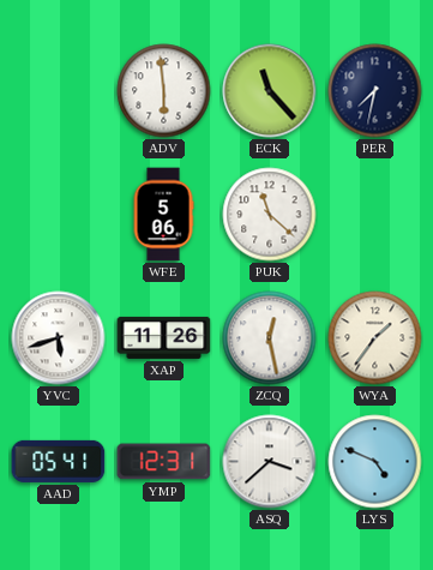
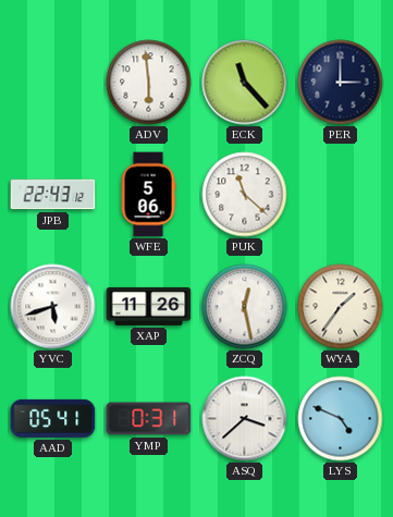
PER: 7:32 -> 3:00 (341, 83)
JPB: none -> 22:43 (53, 195)
YMP: 12:31 -> 0:31 (149, 419)
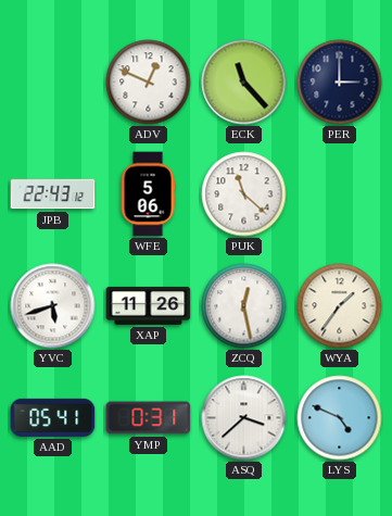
ADV: 5:59 -> 12:49 (149, 83)
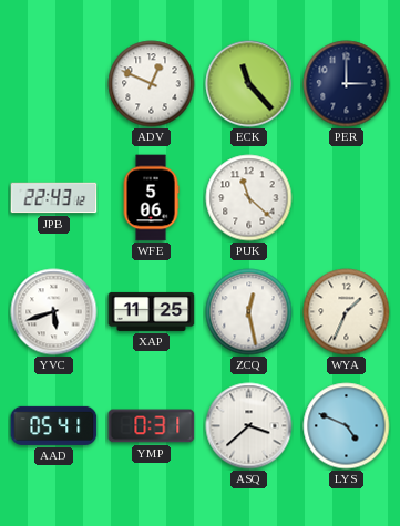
XAP: 11:26 -> 11:25 (152, 311)
WYA: 1:36 -> 1:34 (347, 312)
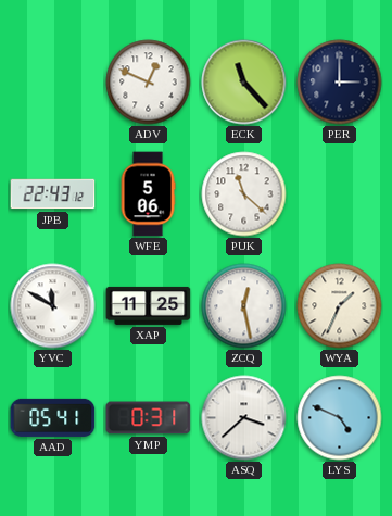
YVC: 5:42 -> 11:50 (53, 306)
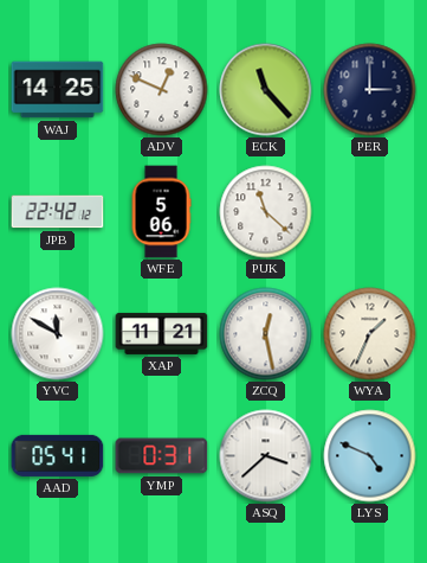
WAJ: none -> 14:25 (58, 90)
JPB: 22:43 -> 22:42 (58, 212)
XAP: 11:25 -> 11:21 (162, 333)
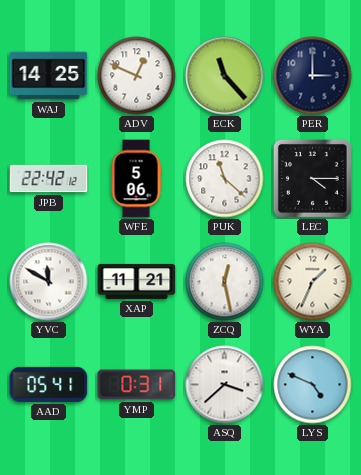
LEC: none -> 4:15 (312, 178)
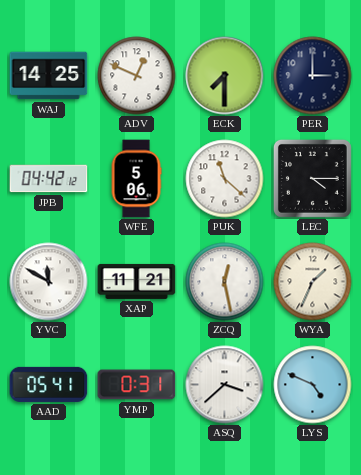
ECK: 11:23 -> 7:30 (225, 76)
JPB: 22:42 -> 04:42 (49, 179)
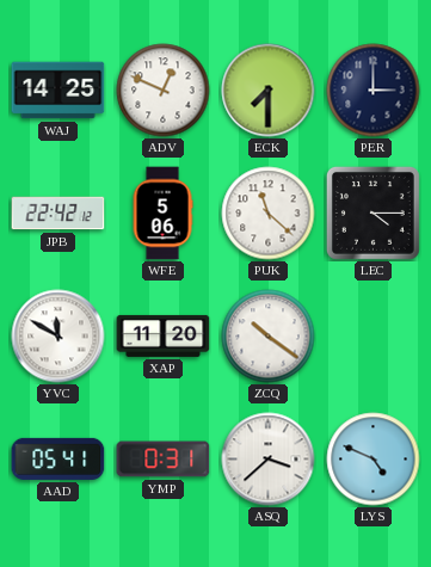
JPB: 04:42 -> 22:42 (59, 214)
XAP: 11:21 -> 11:20 (164, 335)
ZCQ: 12:28 -> 10:21 (269, 337)
WYA: 1:34 -> none (313, 282)
